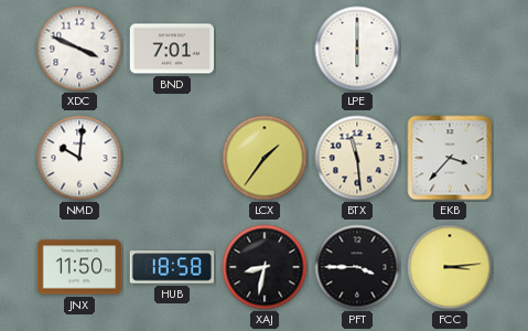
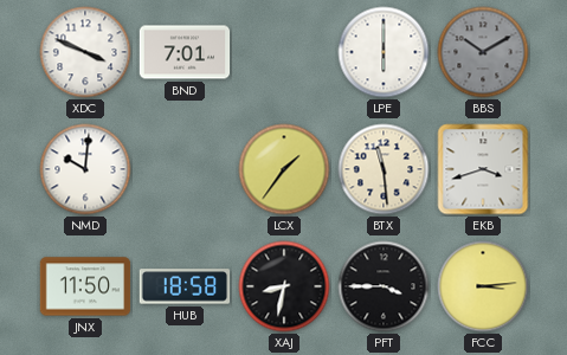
BBS: none -> 10:10 (483, 52)
EKB: 3:37 -> 3:42 (483, 169)
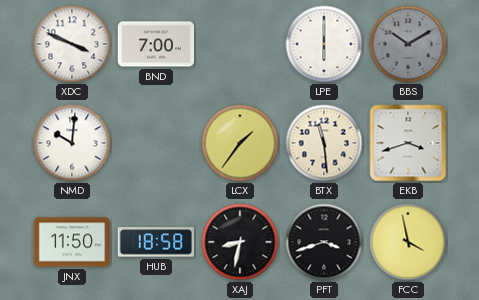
BND: 7:01 -> 7:00 (156, 44)
PFT: 3:45 -> 3:42 (324, 242)
FCC: 3:14 -> 3:58 (408, 242)
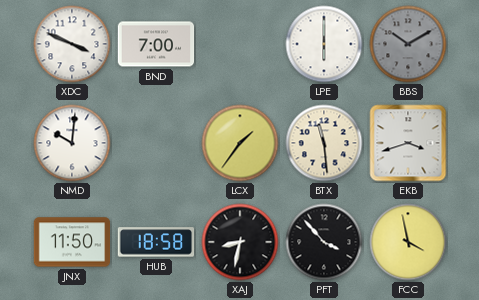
PFT: 3:42 -> 3:53 (324, 242)
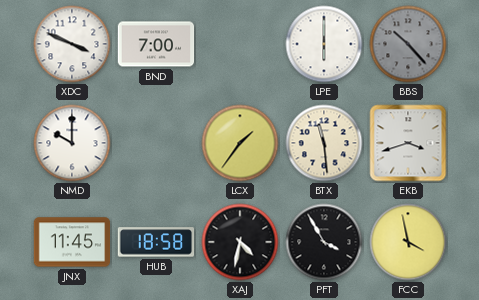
BBS: 10:10 -> 10:23 (408, 44)
NMD: 10:01 -> 10:00 (72, 143)
JNX: 11:50 -> 11:45 (72, 242)
XAJ: 8:32 -> 4:32 (240, 242)
PFT: 3:53 -> 3:55 (324, 242)
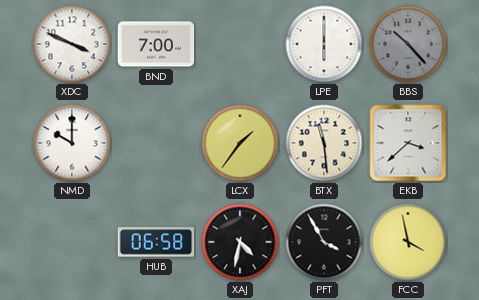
EKB: 3:42 -> 3:38 (408, 143)
JNX: 11:45 -> none (72, 242)
HUB: 18:58 -> 06:58 (156, 242)
